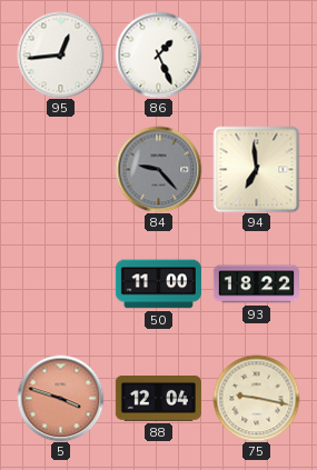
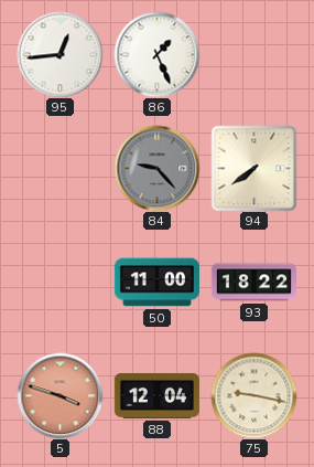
94: 6:59 -> 7:39 (253, 168)
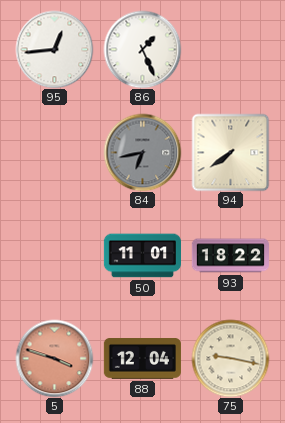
84: 9:23 -> 6:43 (142, 152)
50: 11:00 -> 11:01 (142, 256)
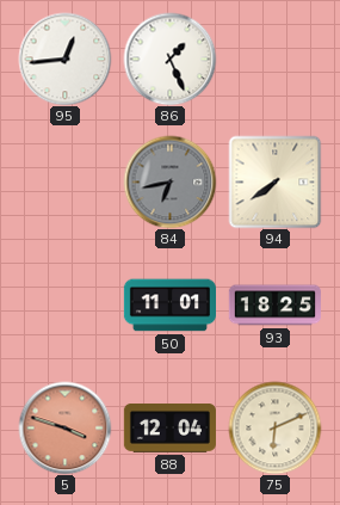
93: 18:22 -> 18:25 (274, 306)
75: 9:17 -> 6:11 (274, 427)
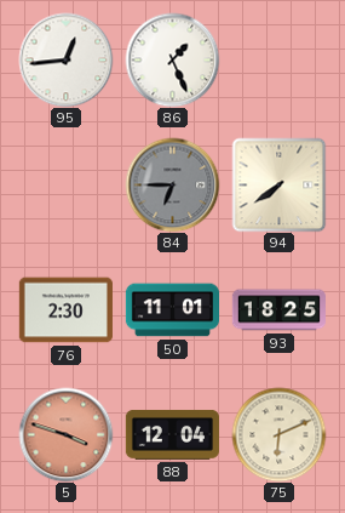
84: 6:43 -> 6:45 (172, 184)
76: none -> 2:30 (65, 310)
